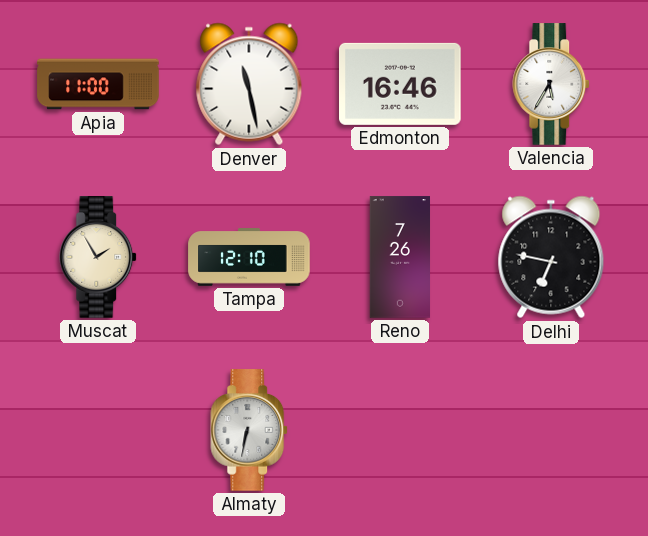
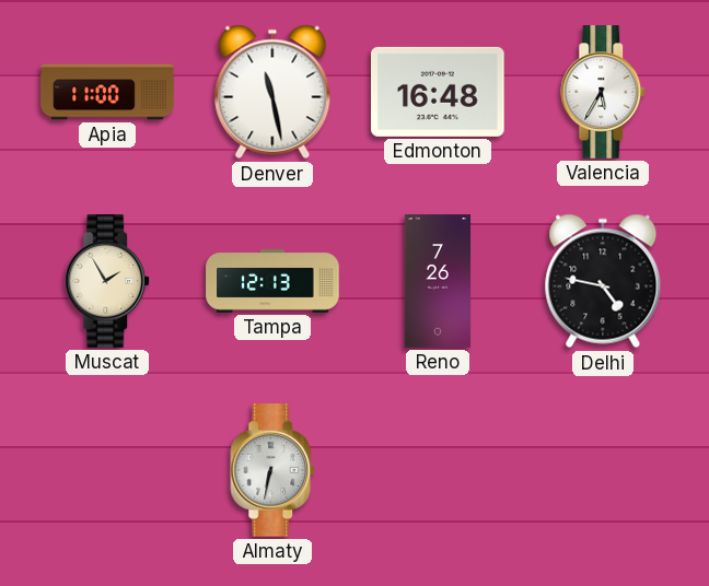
Edmonton: 16:46 -> 16:48 (439, 92)
Tampa: 12:10 -> 12:13 (272, 281)
Delhi: 6:47 -> 4:47 (603, 281)
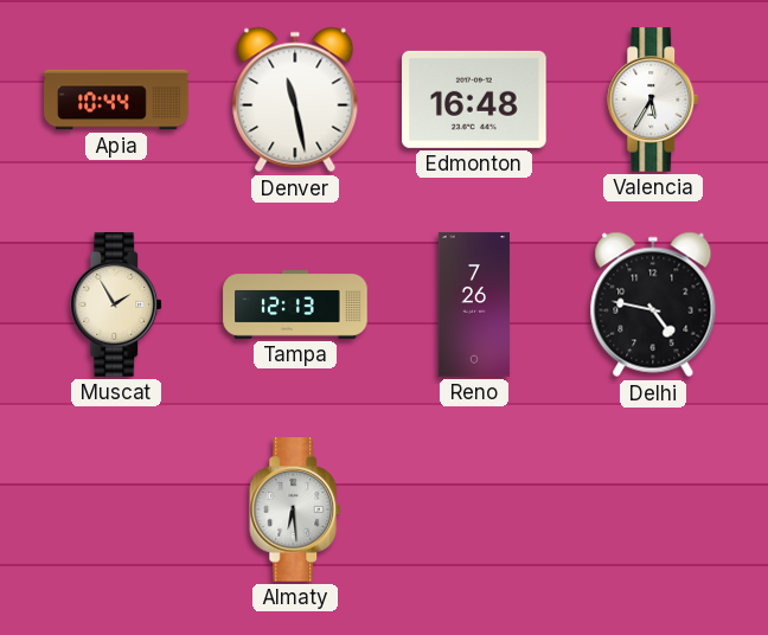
Apia: 11:00 -> 10:44 (116, 100)
Almaty: 6:32 -> 6:29 (296, 509)
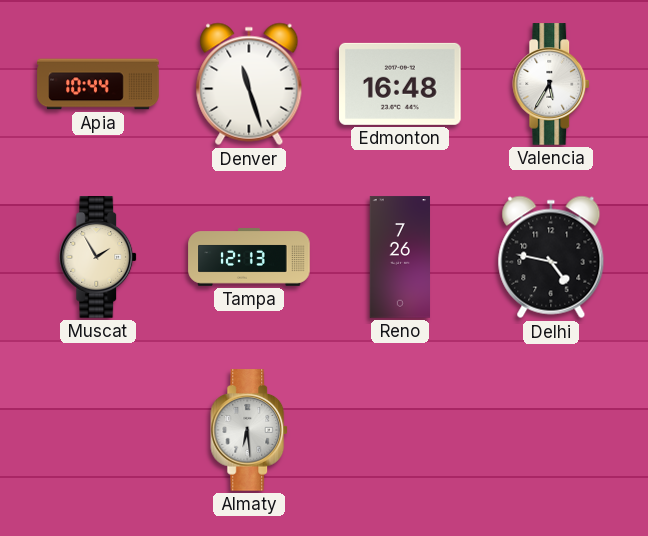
Denver: 11:28 -> 11:27 (249, 84)
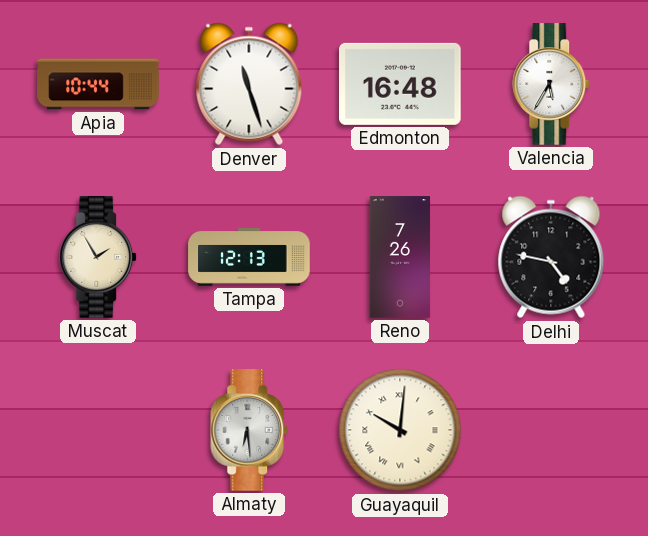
Guayaquil: none -> 10:01 (400, 430)
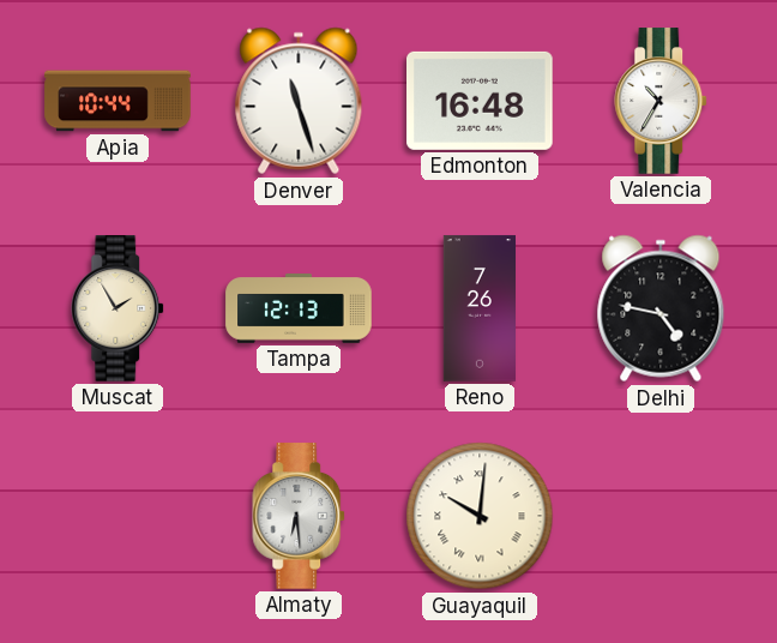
Valencia: 5:35 -> 10:35 (662, 101)
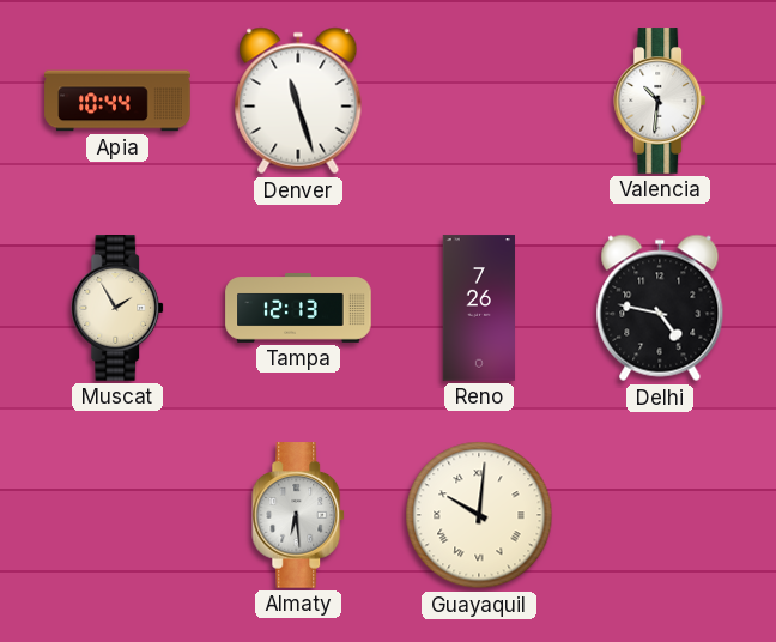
Edmonton: 16:48 -> none (481, 101)
Valencia: 10:35 -> 10:31 (661, 101)
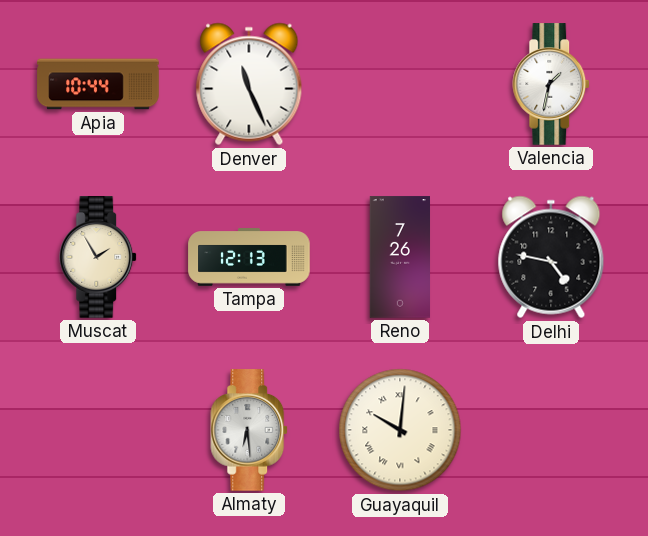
Denver: 11:27 -> 11:26 (249, 84)
Valencia: 10:31 -> 1:32 (552, 84)
